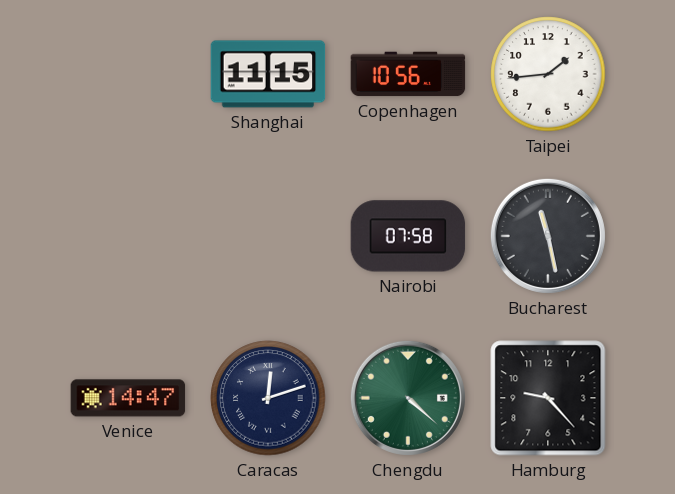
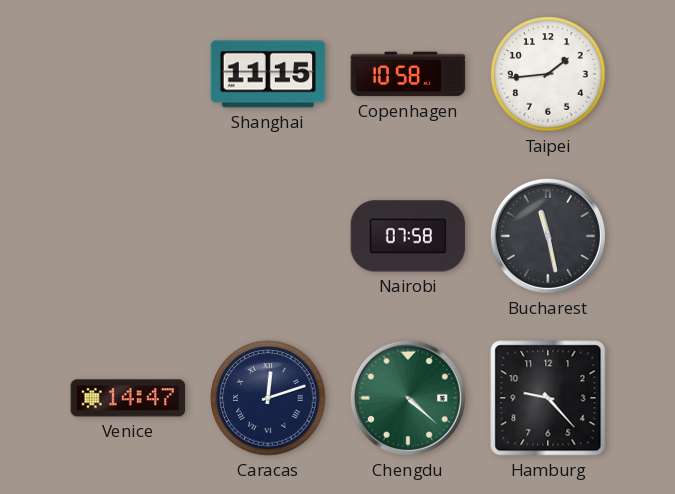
Copenhagen: 10:56 -> 10:58 (408, 74)
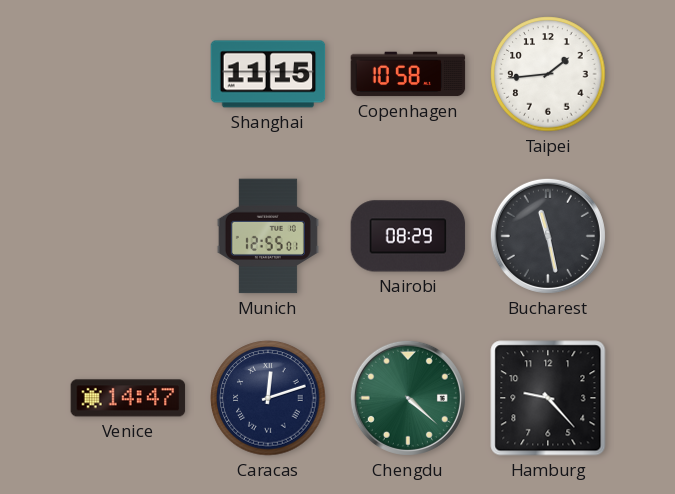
Munich: none -> 12:55 (268, 236)
Nairobi: 07:58 -> 08:29 (408, 236)
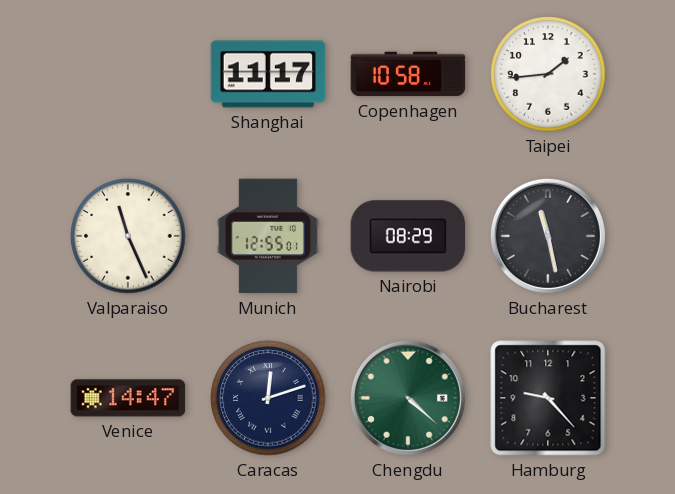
Shanghai: 11:15 -> 11:17 (268, 74)
Valparaiso: none -> 11:26 (128, 236)
